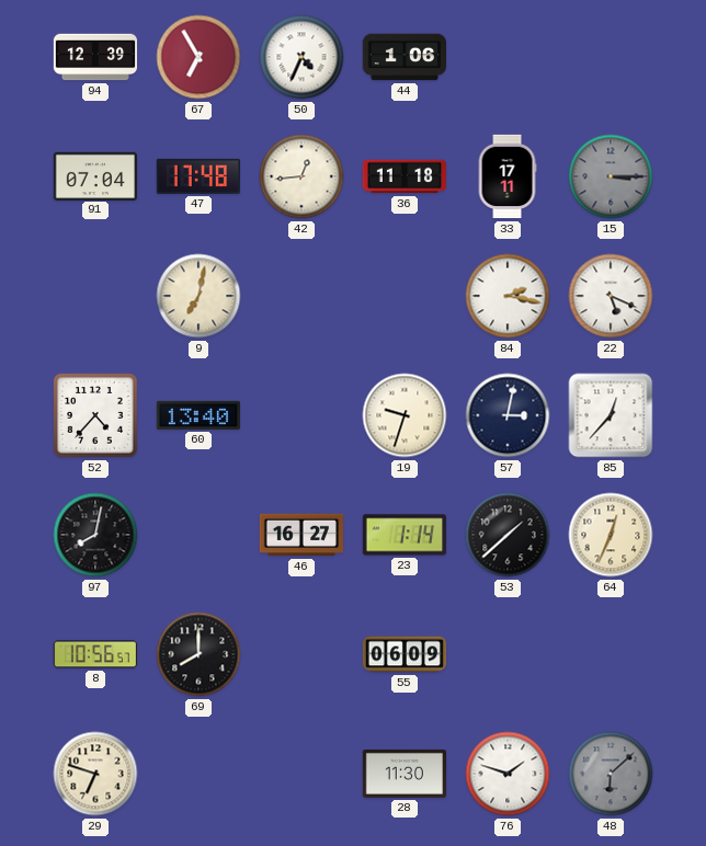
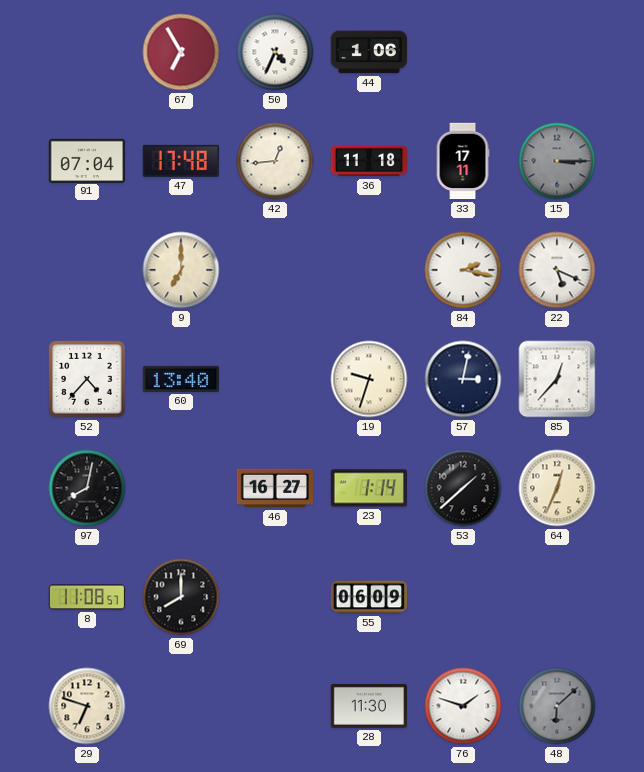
94: 12:39 -> none (95, 57)
9: 7:02 -> 7:00 (181, 270)
8: 10:56 -> 11:08 (87, 597)
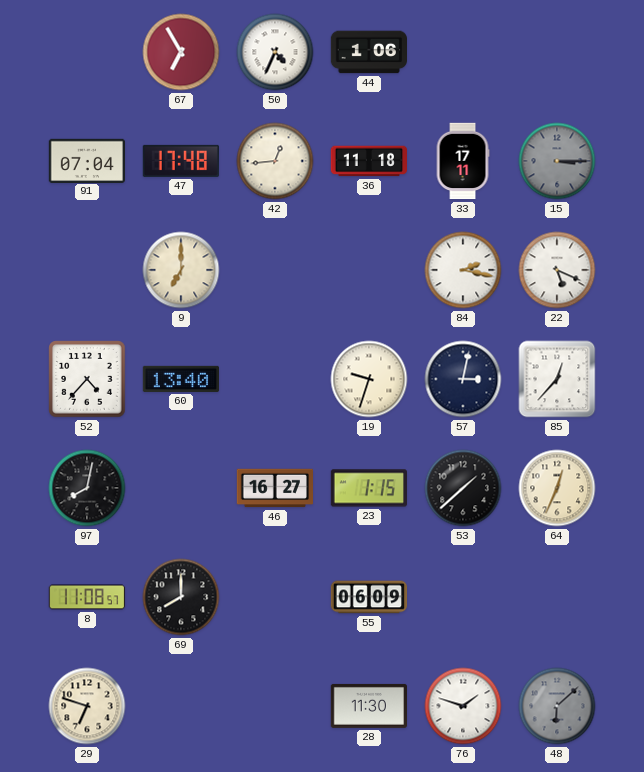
23: 1:14 -> 1:15 (368, 488)
